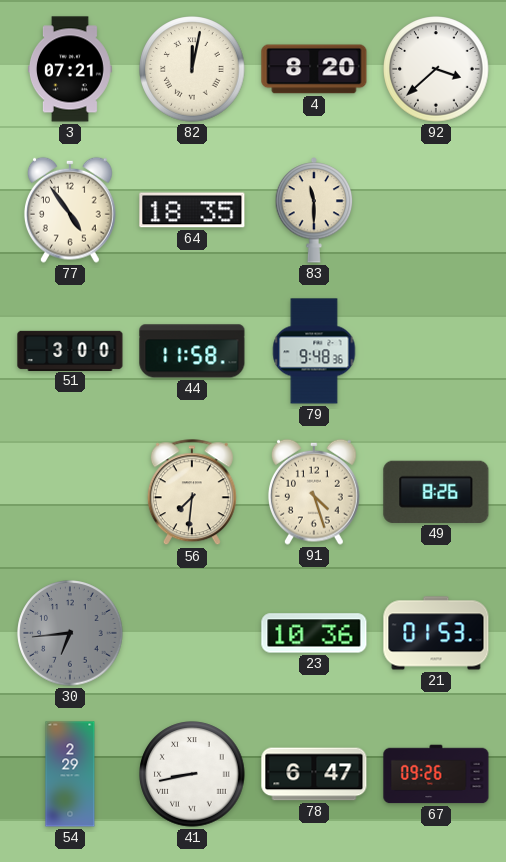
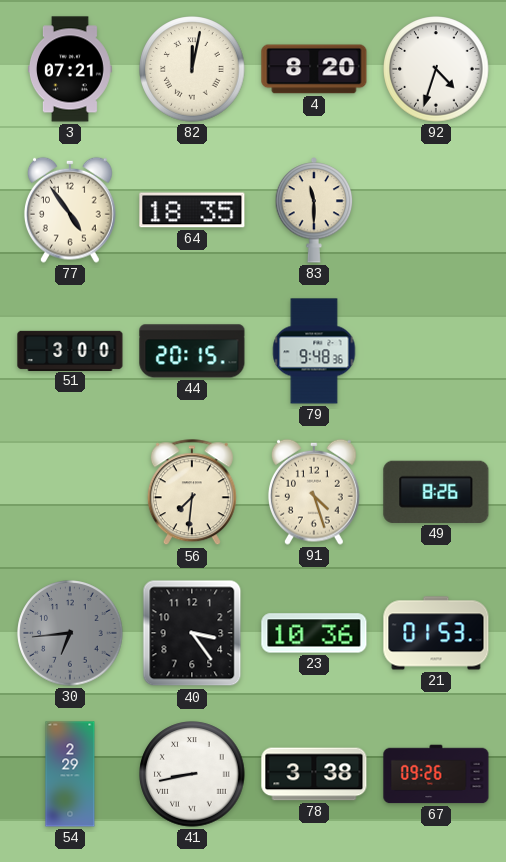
92: 3:38 -> 4:33 (436, 69)
44: 11:58 -> 20:15 (192, 351)
40: none -> 3:24 (192, 633)
78: 6:47 -> 3:38 (314, 774)
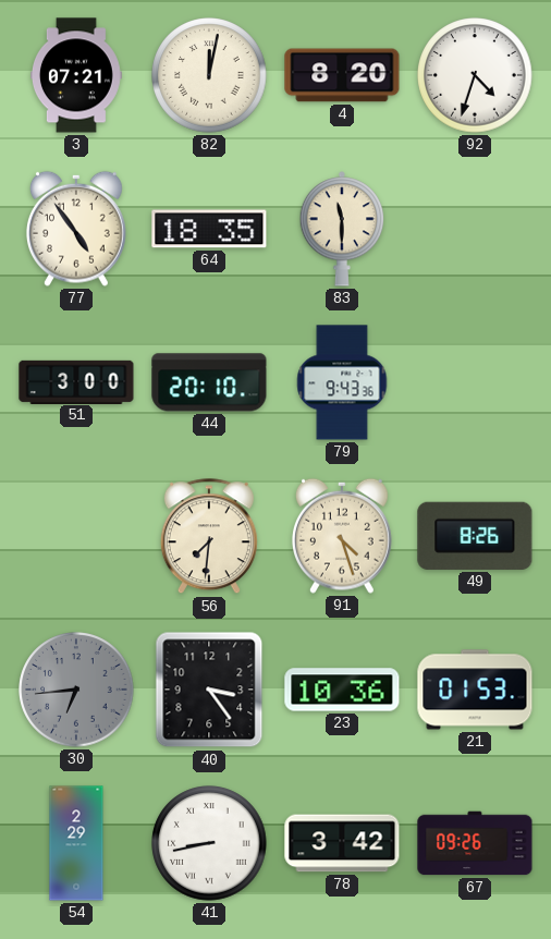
44: 20:15 -> 20:10 (209, 382)
79: 9:48 -> 9:43 (342, 382)
78: 3:38 -> 3:42 (342, 843)
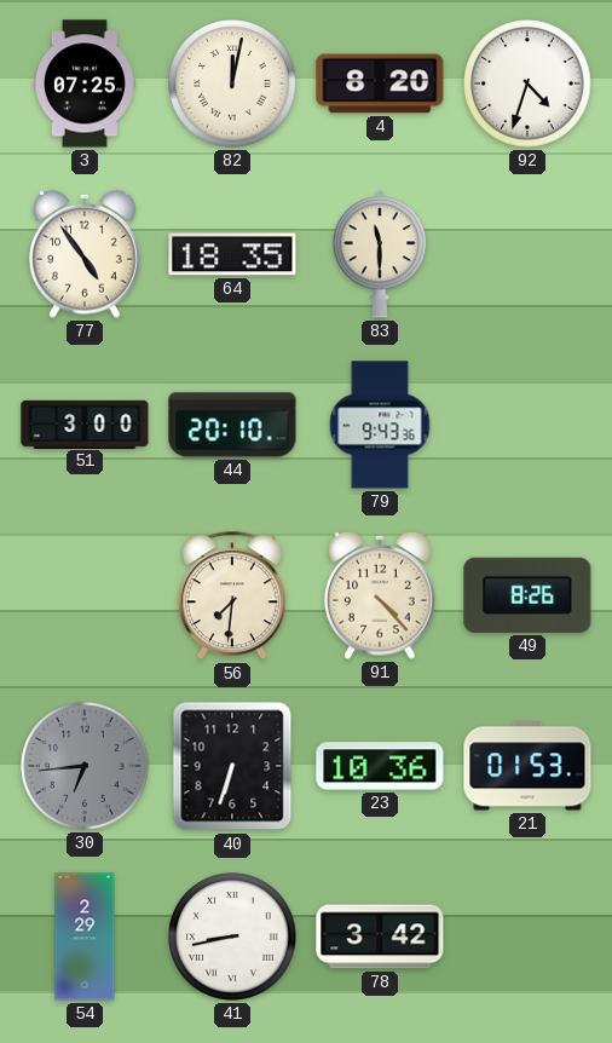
3: 07:21 -> 07:25 (85, 83)
91: 4:27 -> 4:23 (380, 595)
40: 3:24 -> 6:33 (232, 766)
67: 09:26 -> none (475, 843)
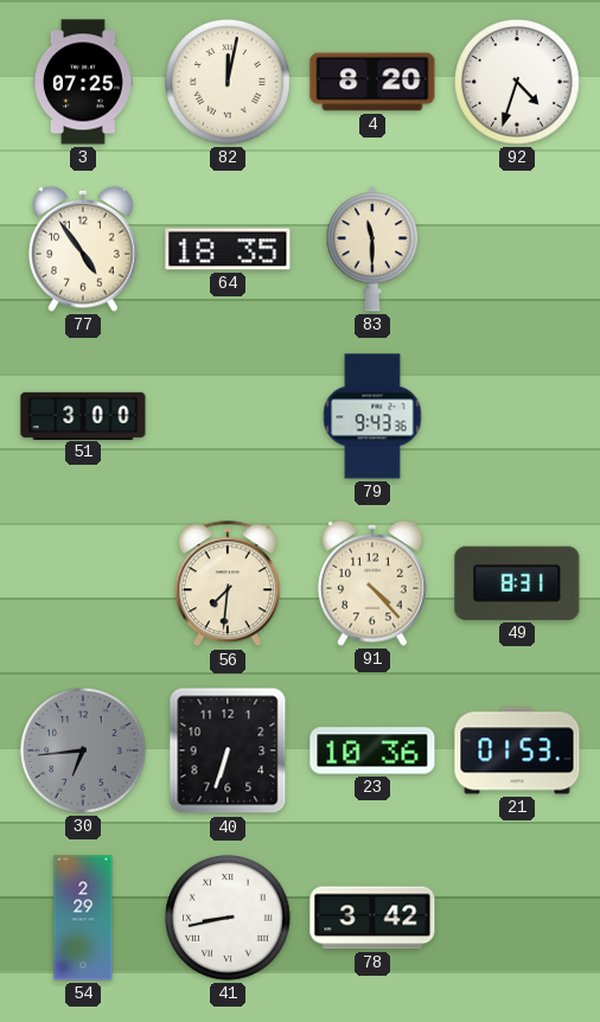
44: 20:10 -> none (232, 425)
49: 8:26 -> 8:31 (517, 583)
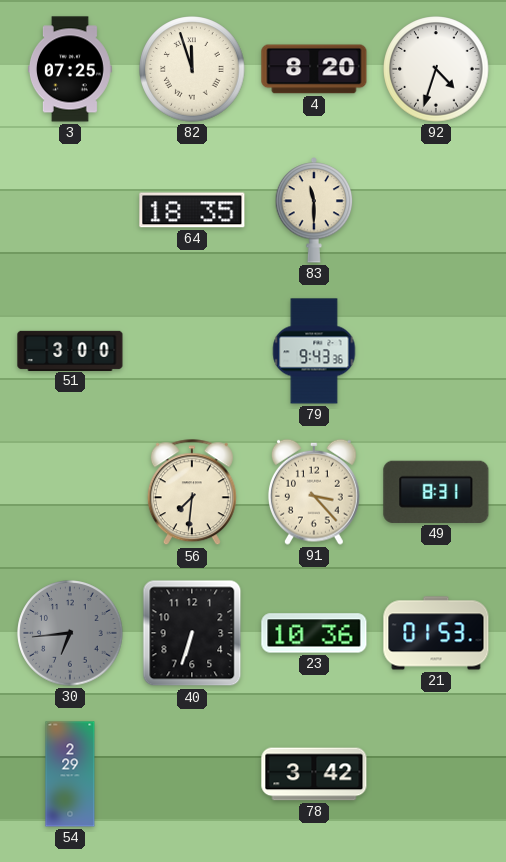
82: 12:02 -> 11:57 (192, 69)
77: 4:54 -> none (83, 249)
91: 4:23 -> 3:23 (314, 492)
41: 8:43 -> none (228, 918)
